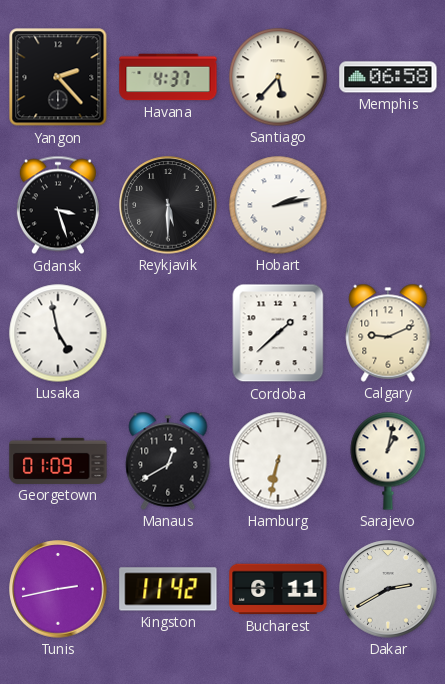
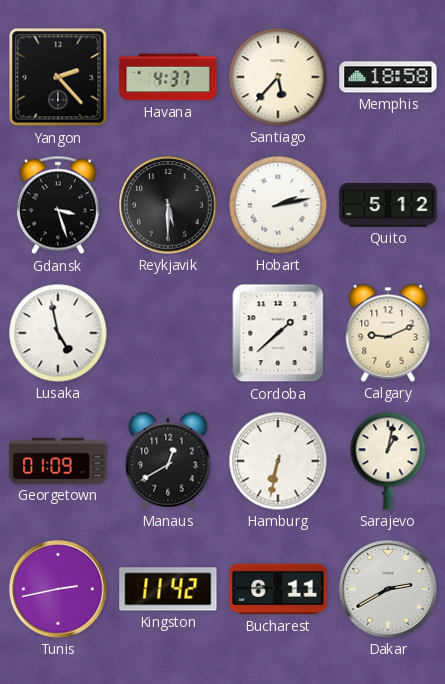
Memphis: 06:58 -> 18:58 (388, 77)
Quito: none -> 5:12 (388, 205)
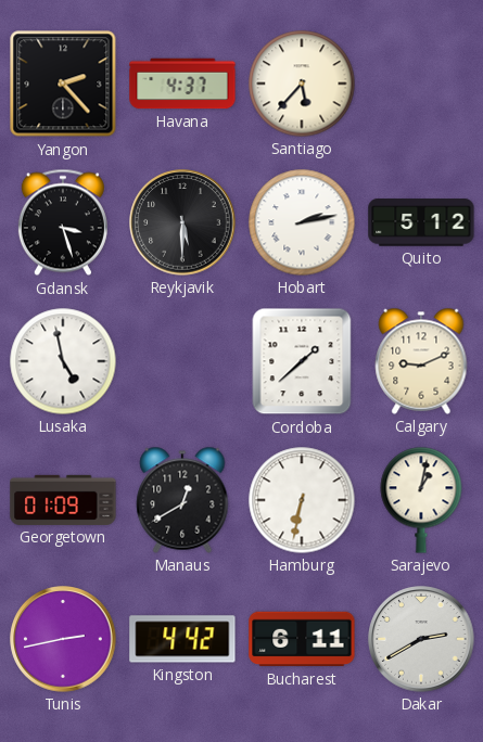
Memphis: 18:58 -> none (388, 77)
Kingston: 11:42 -> 4:42 (182, 639)
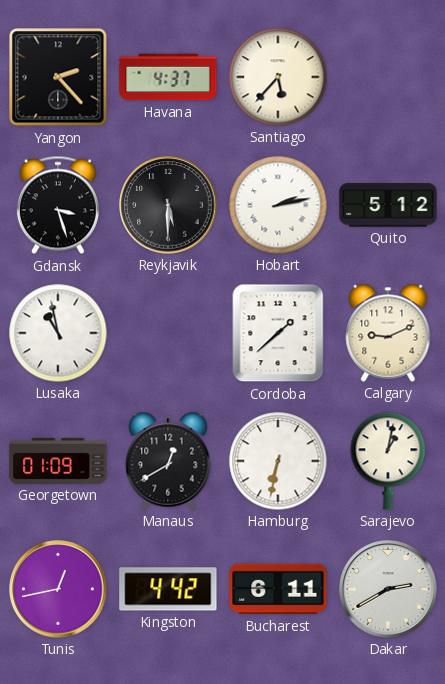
Lusaka: 4:58 -> 10:58 (58, 333)
Tunis: 2:43 -> 12:43 (58, 589)
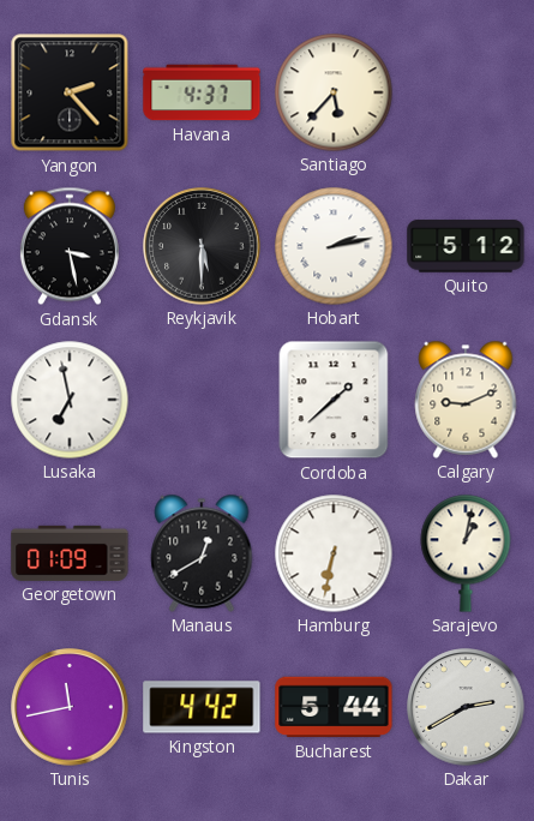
Gdansk: 3:27 -> 3:28 (70, 246)
Lusaka: 10:58 -> 6:58 (70, 400)
Tunis: 12:43 -> 11:43 (70, 707)
Bucharest: 6:11 -> 5:44 (334, 707)
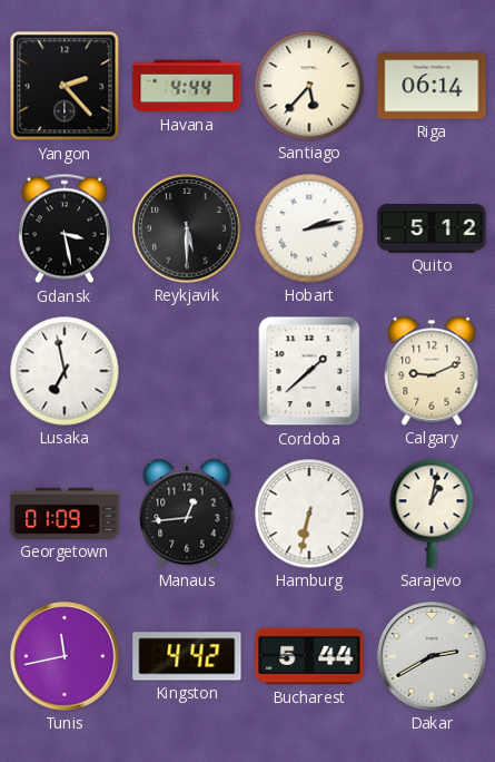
Havana: 4:37 -> 4:44 (187, 86)
Riga: none -> 06:14 (432, 86)
Manaus: 12:40 -> 12:44 (187, 514)
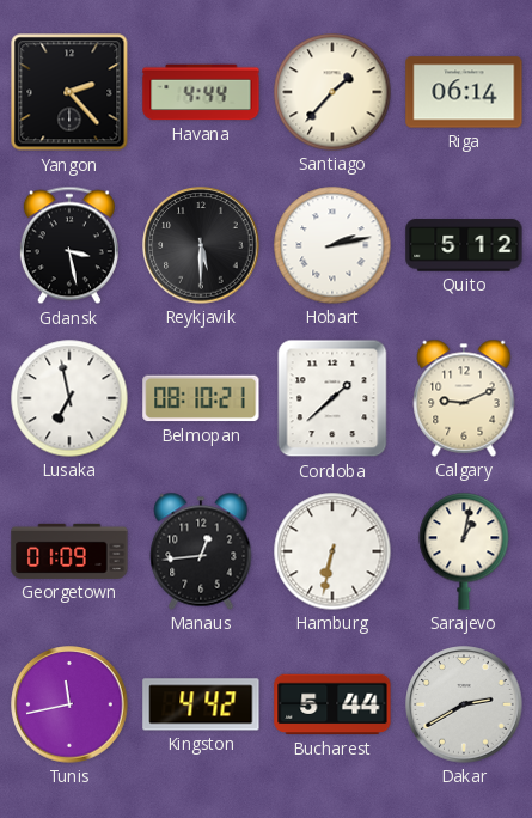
Santiago: 5:37 -> 1:37 (332, 92)
Belmopan: none -> 08:10 (201, 398)
